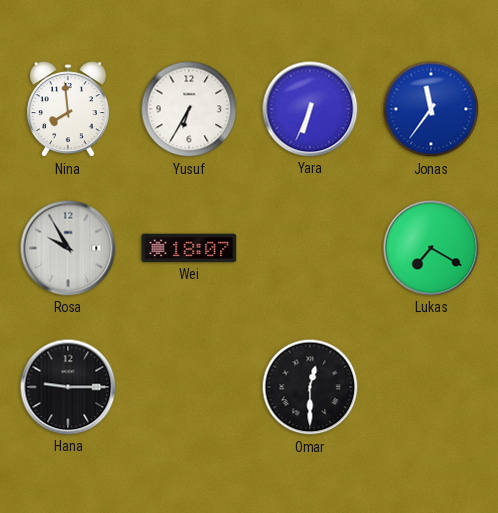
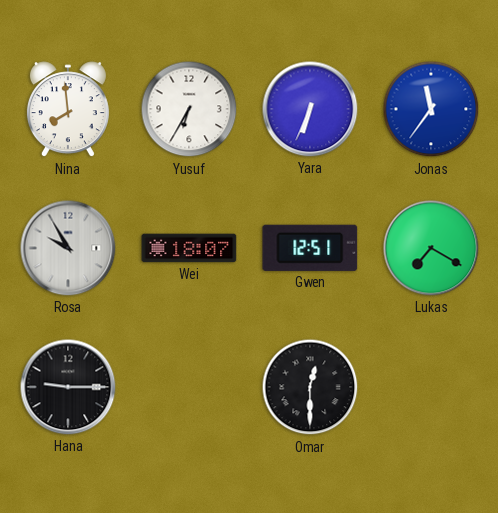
Gwen: none -> 12:51 (310, 248)
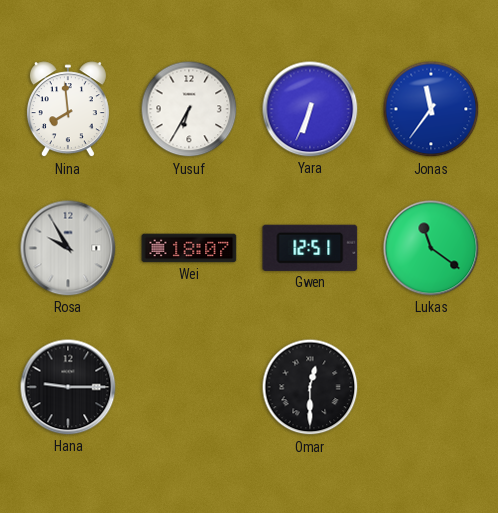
Lukas: 7:20 -> 11:21 (431, 248)
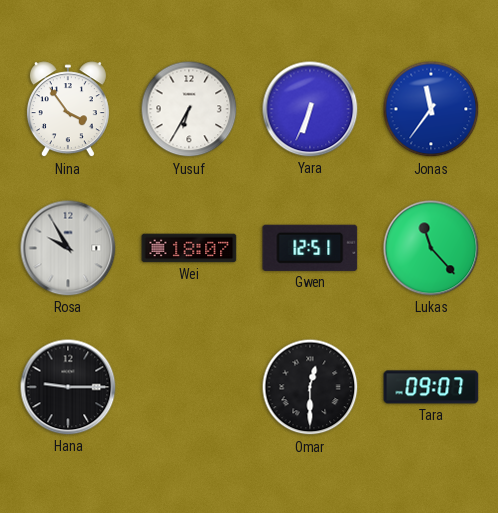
Nina: 7:59 -> 3:54 (68, 110)
Lukas: 11:21 -> 11:23 (431, 248)
Tara: none -> 09:07 (431, 387)
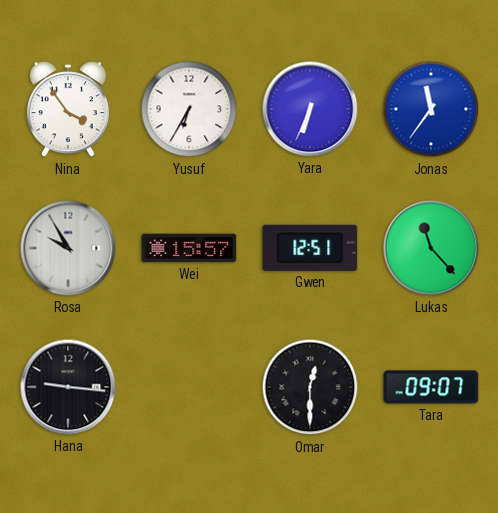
Wei: 18:07 -> 15:57 (189, 248)
Hana: 9:15 -> 9:16 (68, 387)
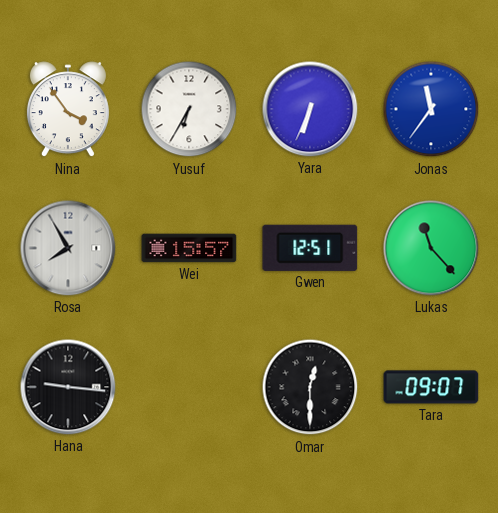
Rosa: 9:55 -> 7:55 (68, 248)
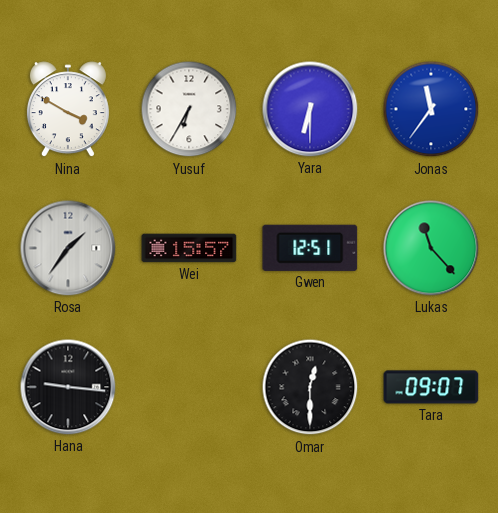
Nina: 3:54 -> 3:50 (68, 110)
Yara: 6:34 -> 6:30 (310, 109)
Rosa: 7:55 -> 1:36 (68, 248)
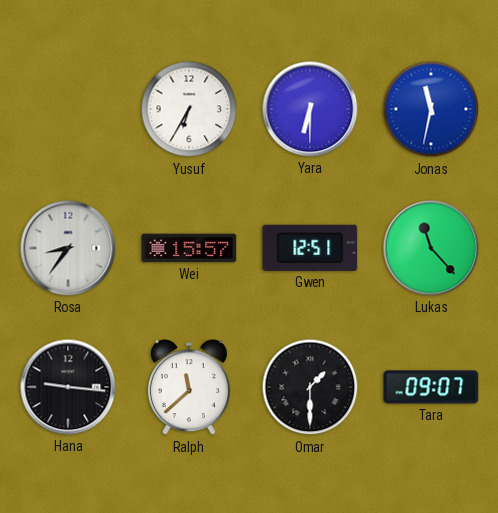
Nina: 3:50 -> none (68, 110)
Jonas: 11:36 -> 11:32 (431, 109)
Rosa: 1:36 -> 8:36 (68, 248)
Ralph: none -> 11:38 (189, 388)
Omar: 12:30 -> 1:30 (310, 387)
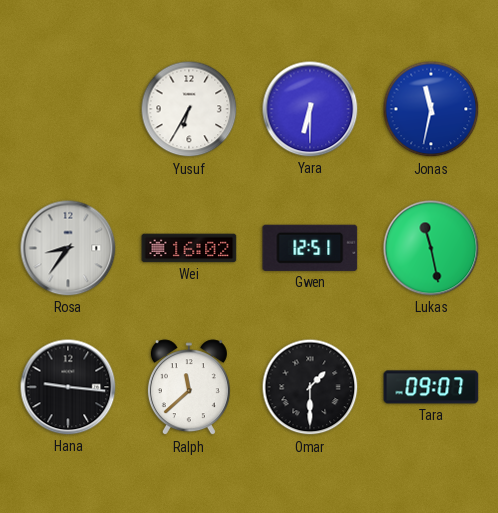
Wei: 15:57 -> 16:02 (189, 248)
Lukas: 11:23 -> 11:28 (431, 248)
